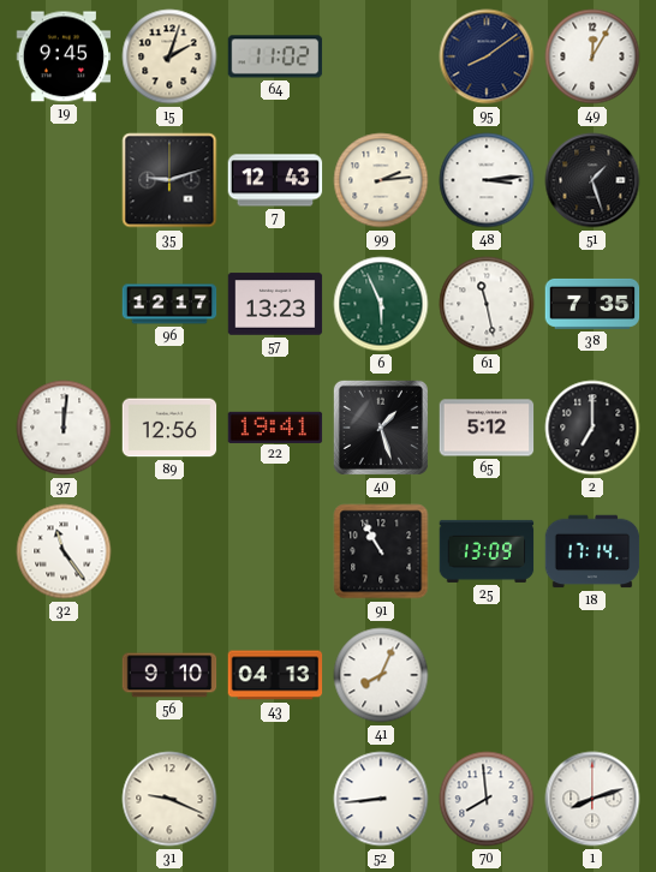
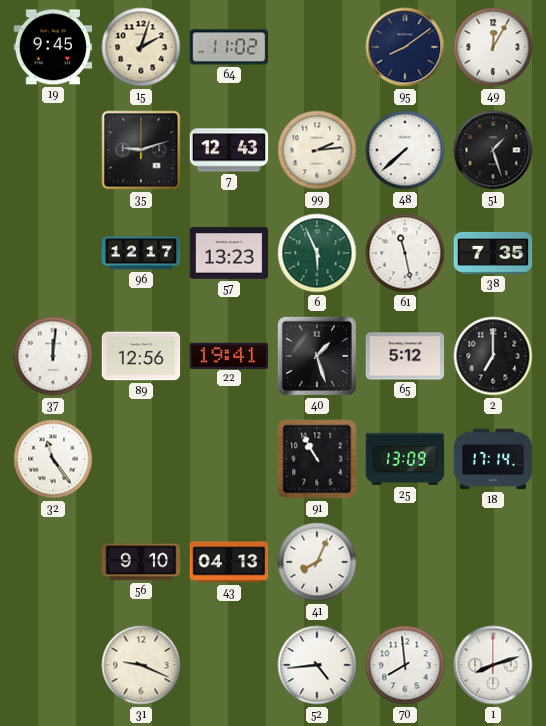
48: 3:14 -> 7:38 (405, 150)
52: 8:44 -> 4:44 (317, 665)
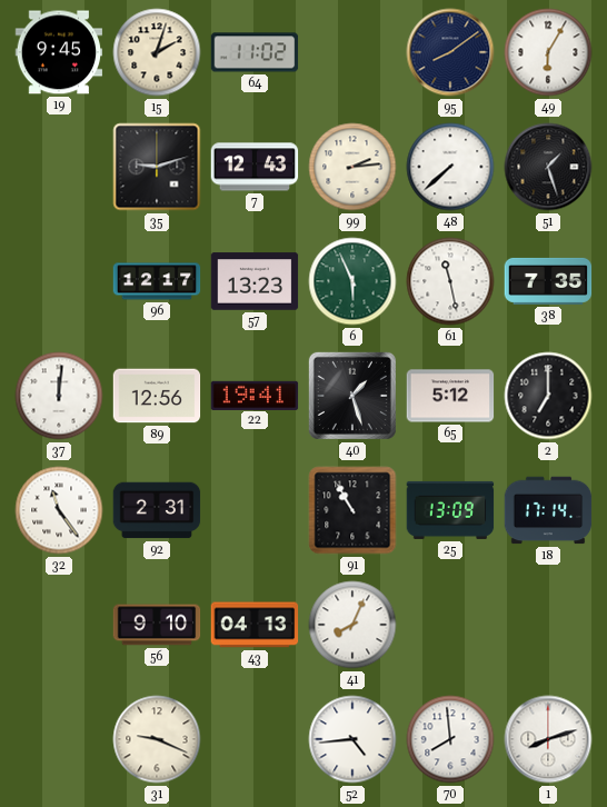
49: 12:05 -> 6:05 (548, 52)
92: none -> 2:31 (157, 510)
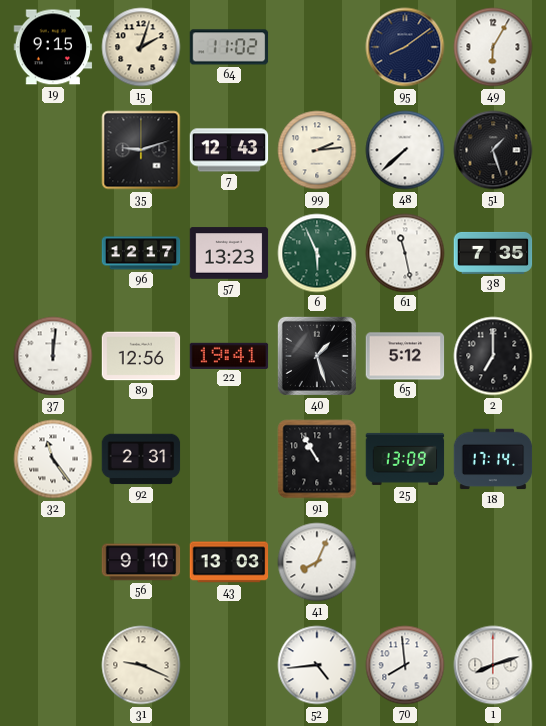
19: 9:45 -> 9:15 (53, 47)
43: 04:13 -> 13:03 (229, 562)
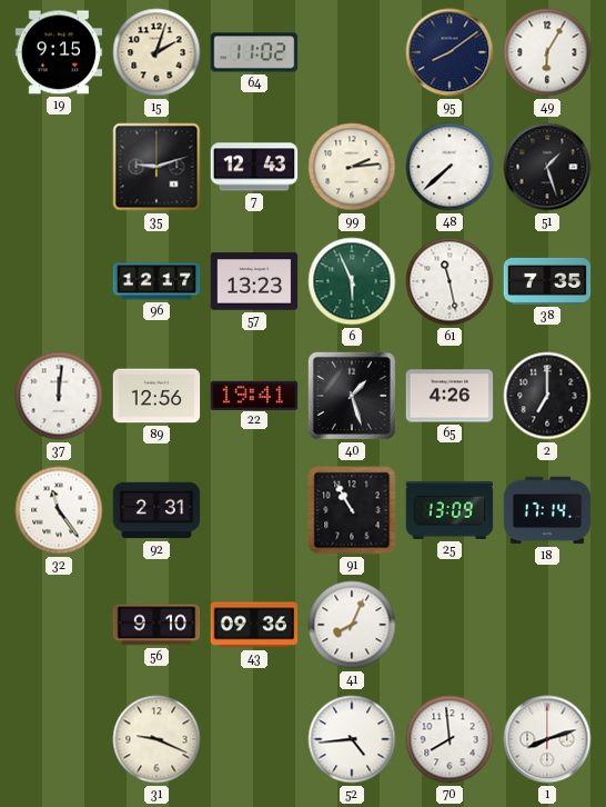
65: 5:12 -> 4:26 (450, 396)
43: 13:03 -> 09:36 (254, 625)
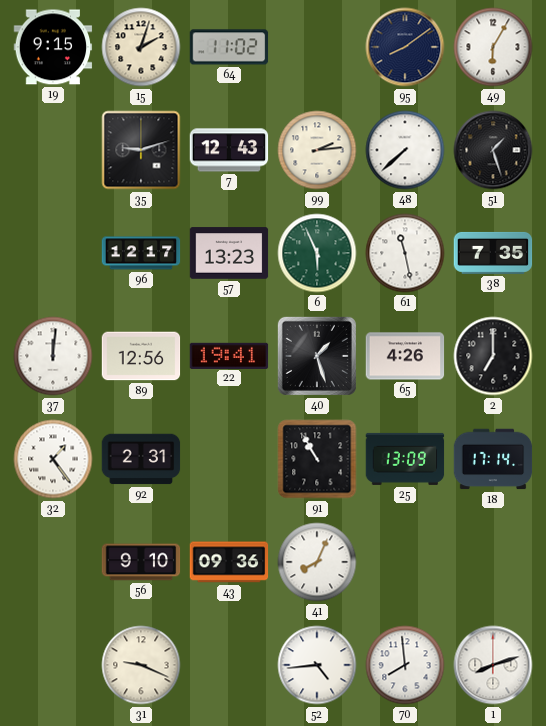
32: 11:24 -> 1:24 (53, 459)
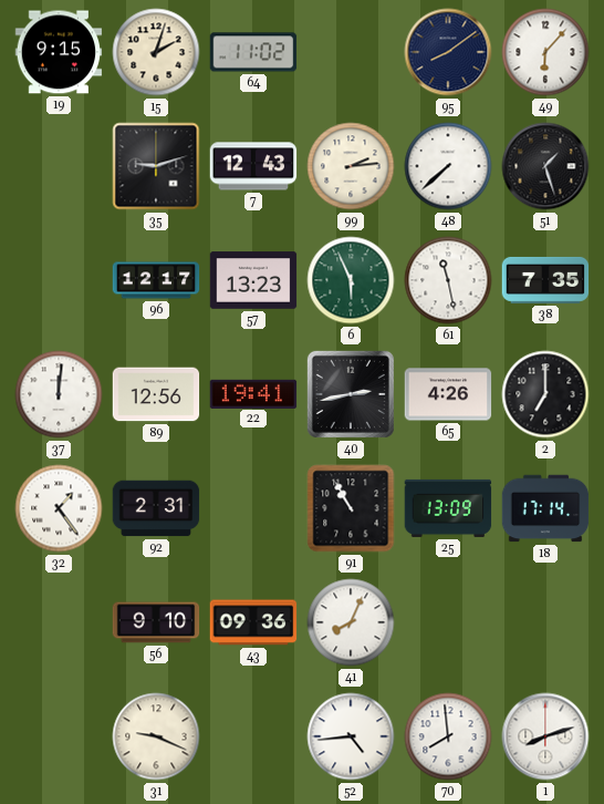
49: 6:05 -> 6:07 (545, 52)
40: 1:27 -> 2:43 (351, 394)
